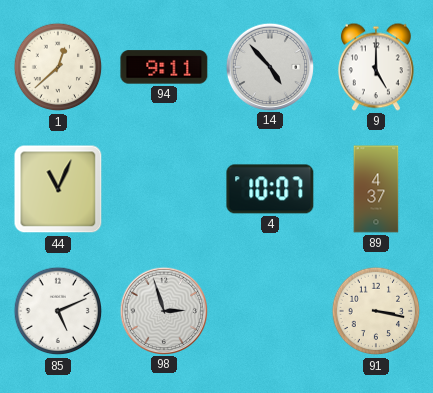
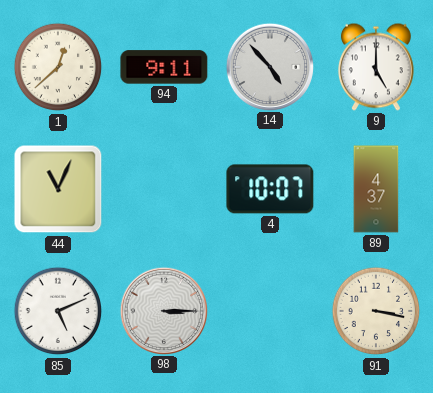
98: 2:57 -> 3:15 (163, 310)
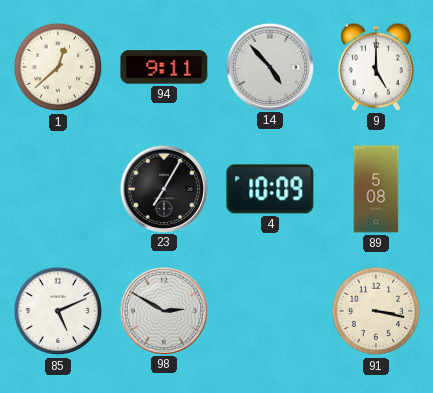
44: 11:04 -> none (58, 189)
23: none -> 7:05 (163, 188)
4: 10:07 -> 10:09 (270, 189)
89: 4:37 -> 5:08 (376, 189)
98: 3:15 -> 2:50 (163, 310)
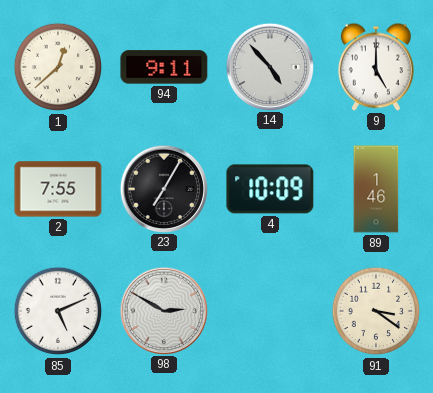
2: none -> 7:55 (58, 189)
89: 5:08 -> 1:46 (376, 189)
91: 3:17 -> 3:21 (376, 311)
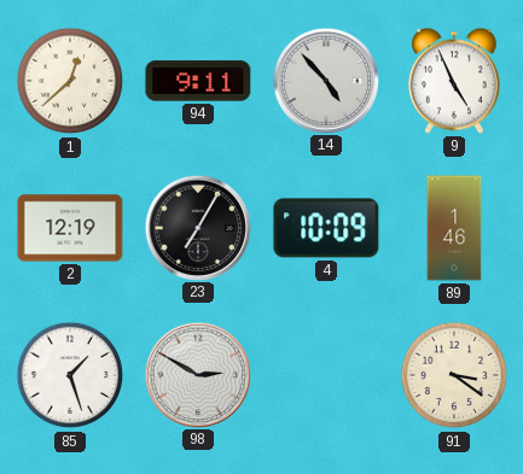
9: 5:00 -> 4:56 (454, 81)
2: 7:55 -> 12:19 (70, 228)
85: 5:11 -> 1:27 (70, 375)
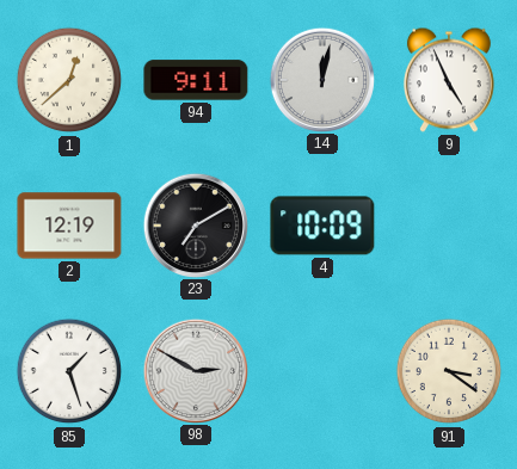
14: 4:53 -> 12:02 (321, 79)
23: 7:05 -> 7:10 (195, 224)
89: 1:46 -> none (454, 228)
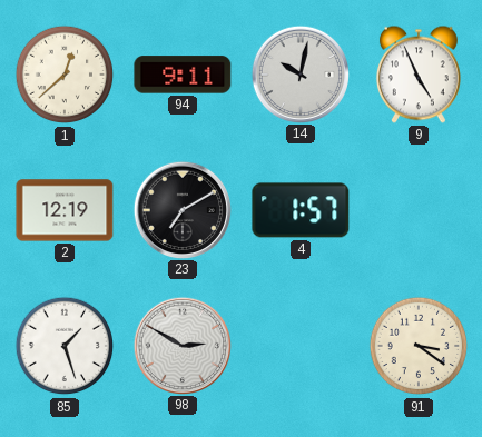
14: 12:02 -> 10:02 (299, 73)
4: 10:09 -> 1:57 (301, 210)
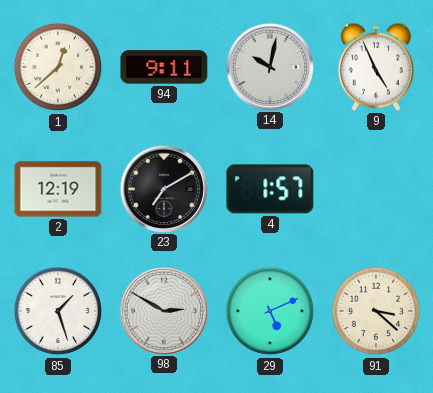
29: none -> 5:11 (270, 311)
91: 3:21 -> 3:22 (376, 311)
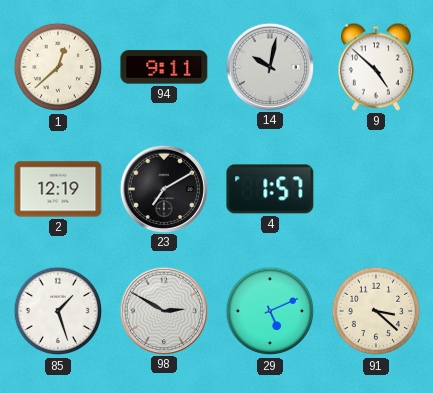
9: 4:56 -> 4:52 (376, 67)
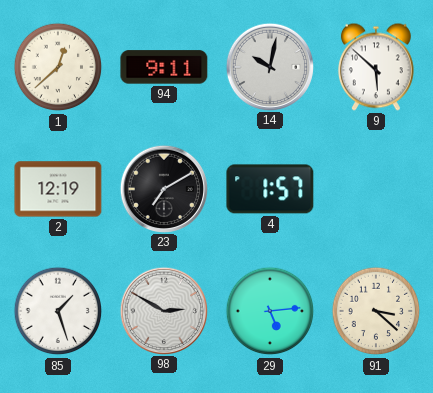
9: 4:52 -> 5:52 (376, 67)
29: 5:11 -> 5:14 (270, 311)
